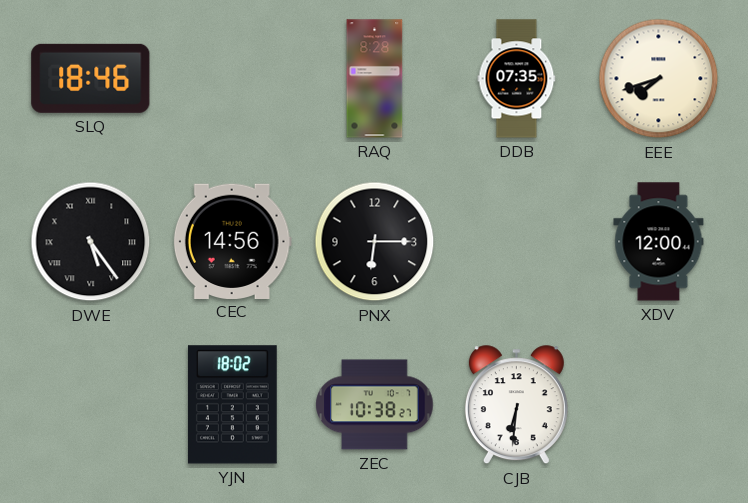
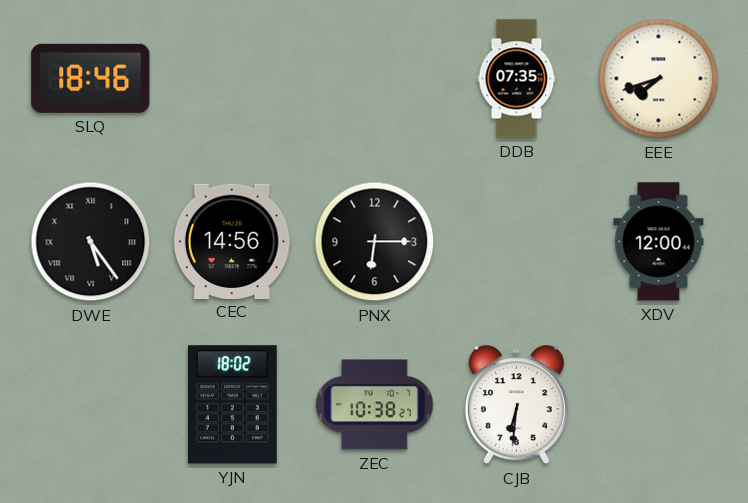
RAQ: 8:28 -> none (375, 79)
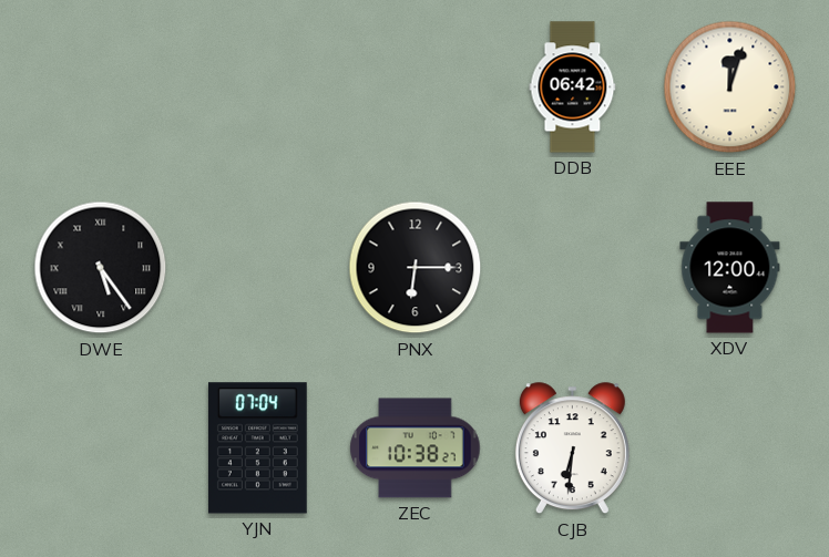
SLQ: 18:46 -> none (91, 78)
DDB: 07:35 -> 06:42 (573, 87)
EEE: 7:42 -> 12:03 (730, 87)
CEC: 14:56 -> none (232, 241)
YJN: 18:02 -> 07:04 (257, 448)
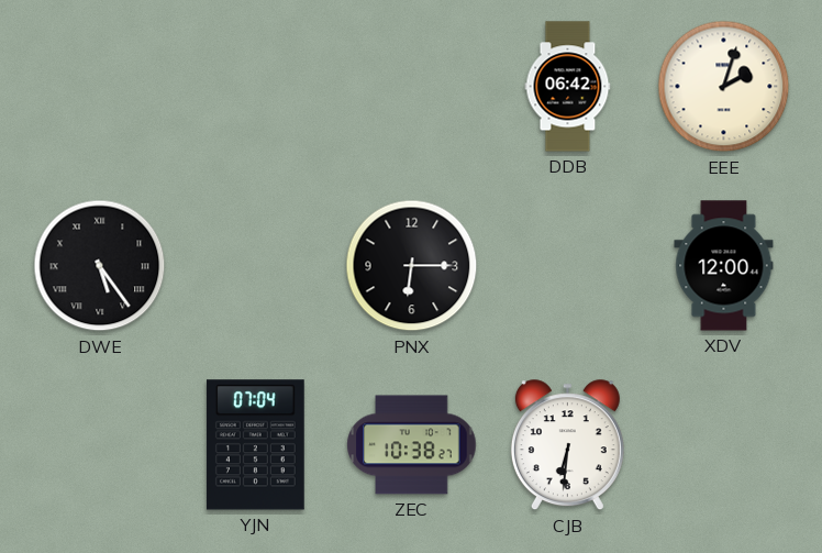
EEE: 12:03 -> 2:03 (724, 87)
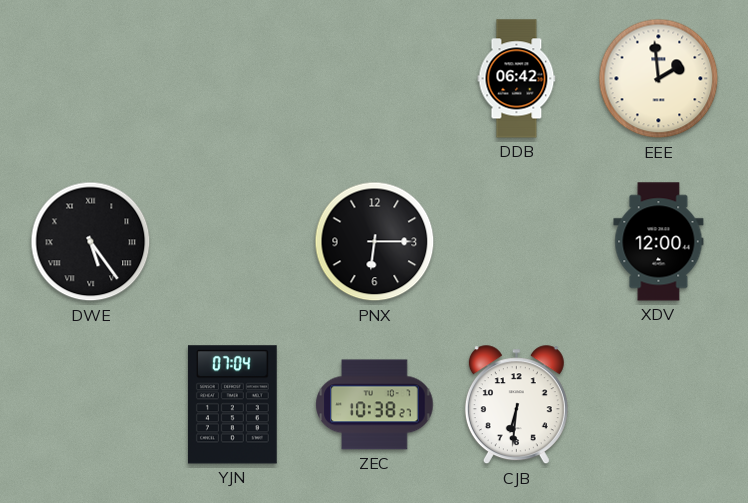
EEE: 2:03 -> 1:59 (659, 79)
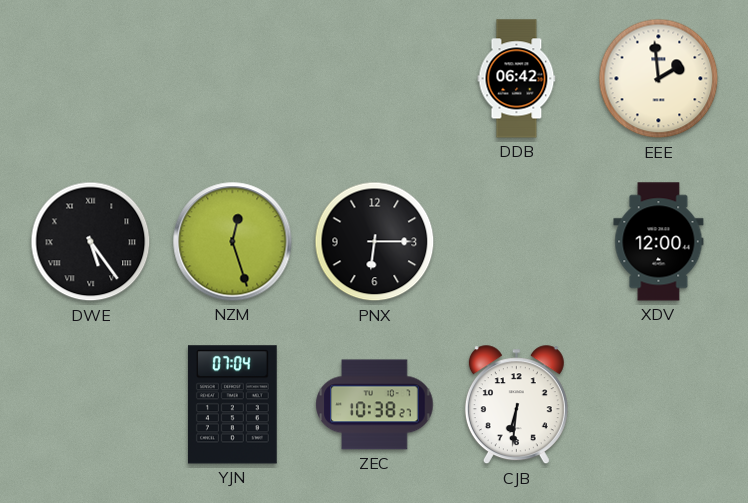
NZM: none -> 12:27 (233, 242)
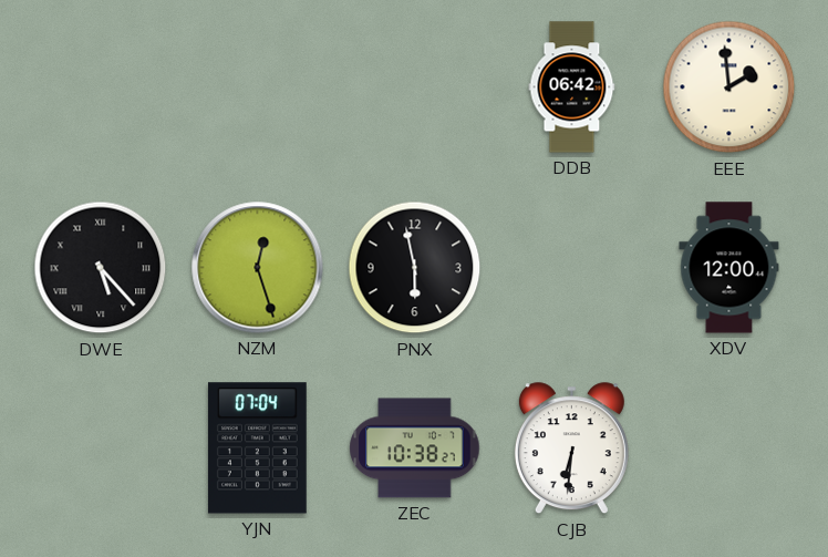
DWE: 5:24 -> 5:23 (101, 268)
PNX: 6:15 -> 5:58 (415, 268)
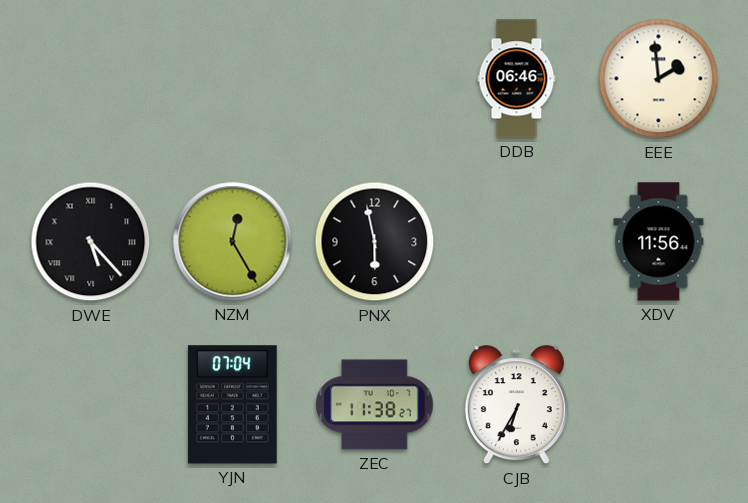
DDB: 06:42 -> 06:46 (517, 79)
NZM: 12:27 -> 12:25 (233, 242)
XDV: 12:00 -> 11:56 (659, 242)
ZEC: 10:38 -> 11:38 (375, 405)
CJB: 6:31 -> 6:35 (516, 405)
